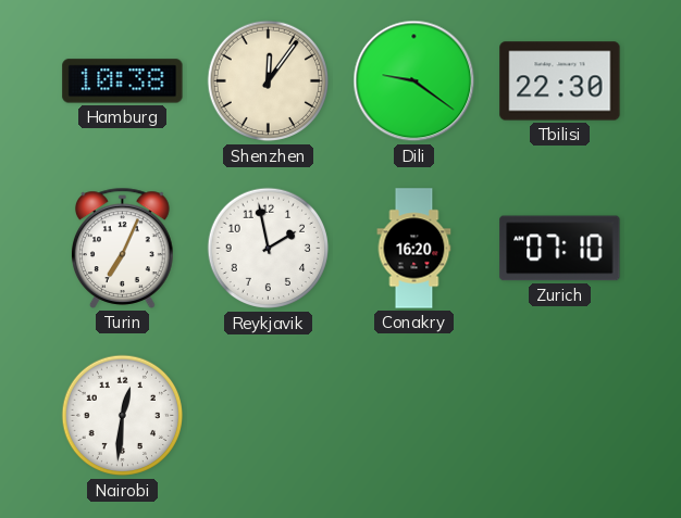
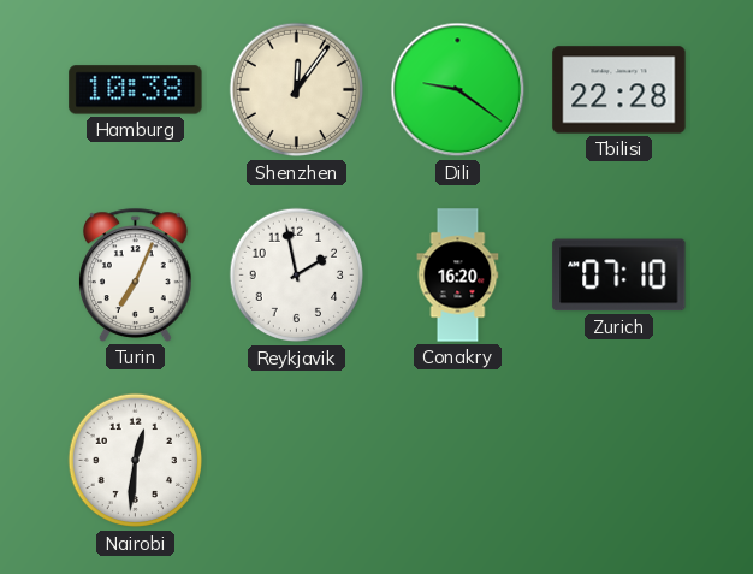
Tbilisi: 22:30 -> 22:28 (619, 90)
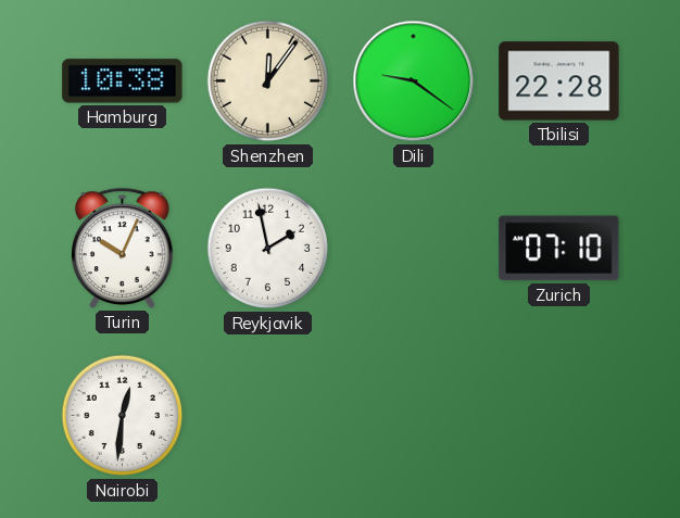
Turin: 7:04 -> 10:04 (123, 248)
Conakry: 16:20 -> none (458, 276)
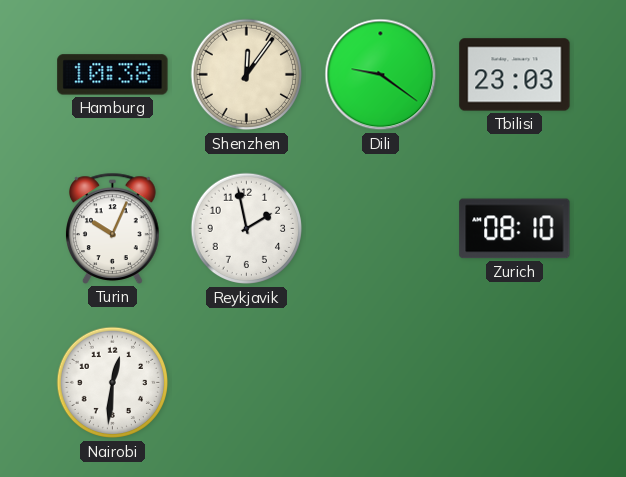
Tbilisi: 22:28 -> 23:03 (515, 75)
Zurich: 07:10 -> 08:10 (515, 229)
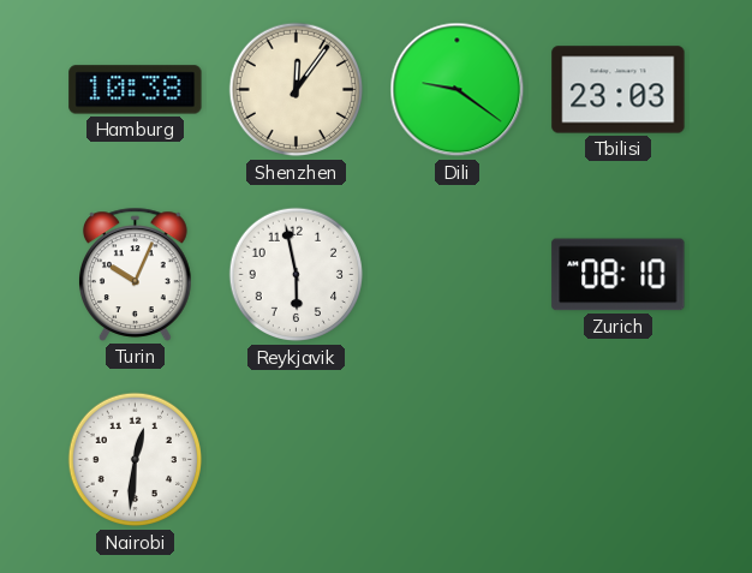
Reykjavik: 1:58 -> 5:58 (297, 275)
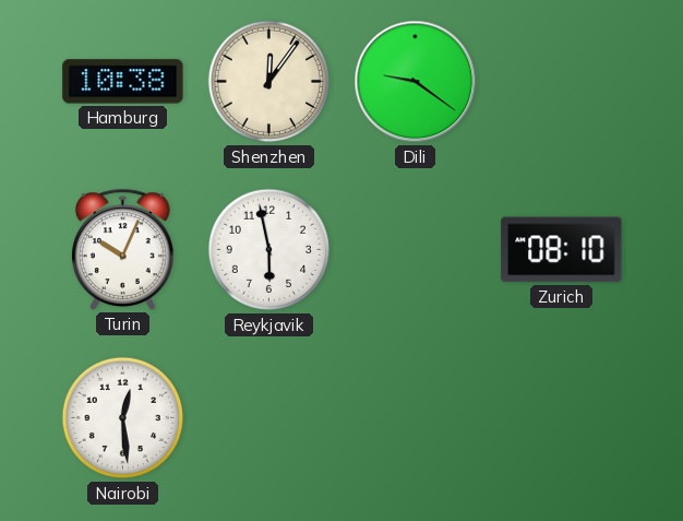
Tbilisi: 23:03 -> none (619, 90)
Nairobi: 12:31 -> 12:29 (123, 418)
